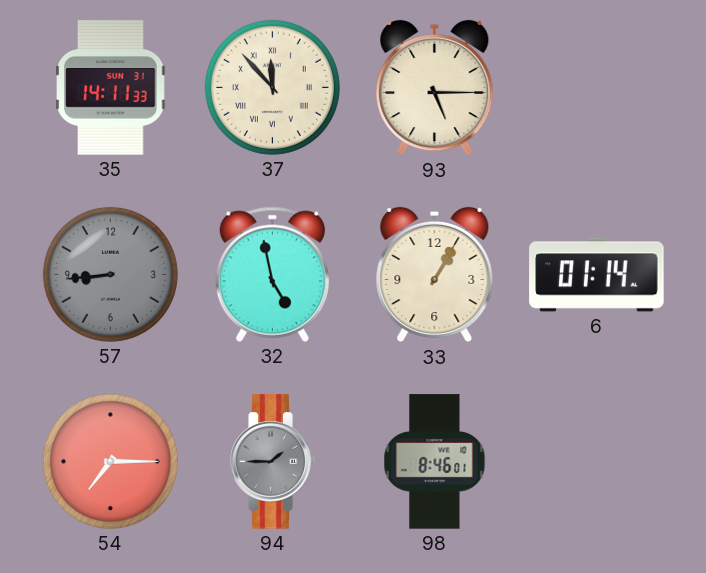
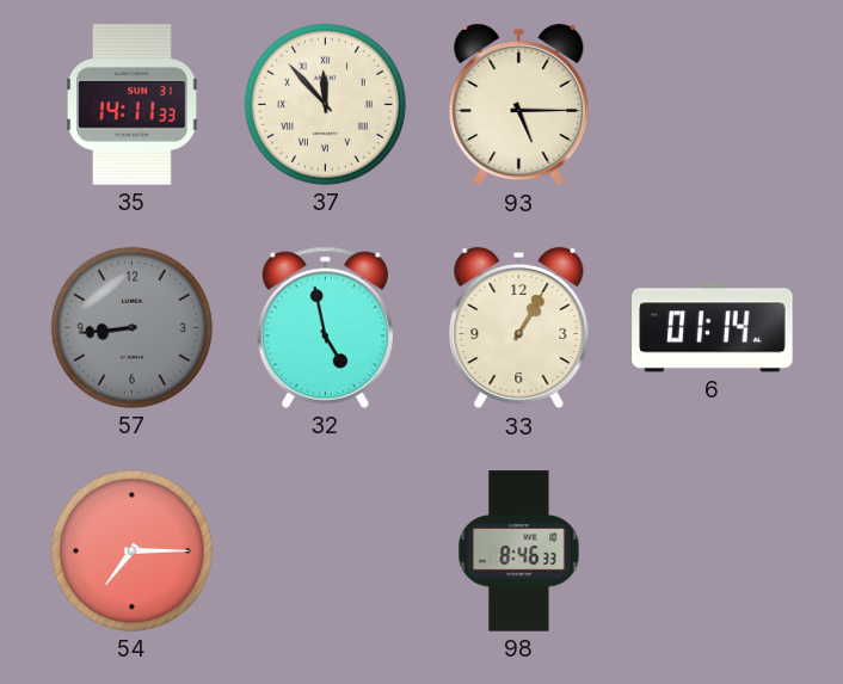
94: 1:45 -> none (272, 462)
98: 8:46:01 -> 8:46:33 (519, 551)
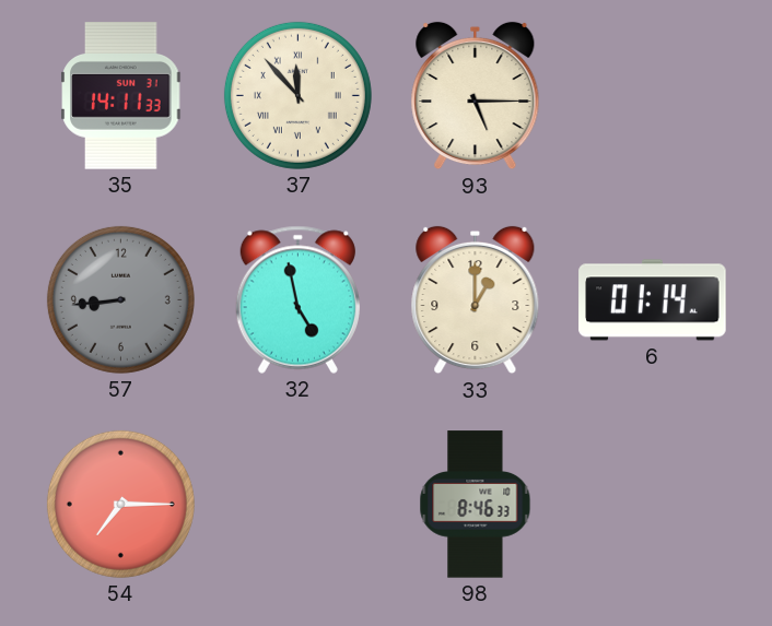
33: 1:05 -> 1:00 (476, 300)
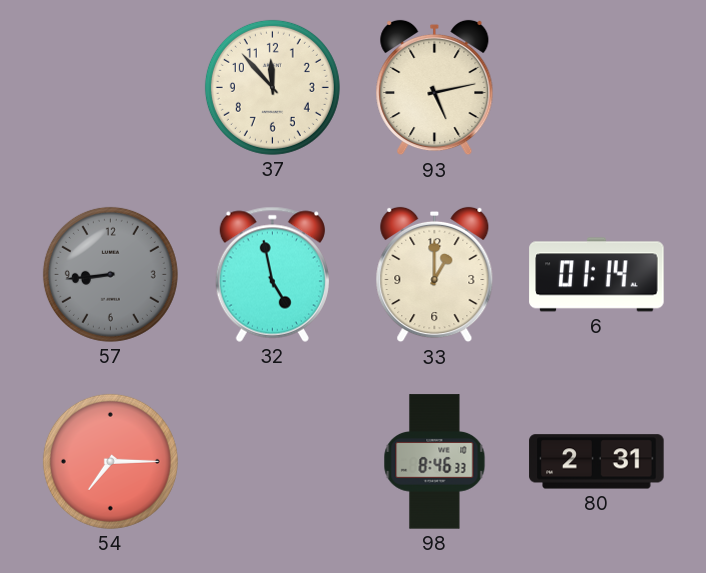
35: 14:11 -> none (121, 96)
37 numerals: Roman -> Arabic (272, 87)
93: 5:15 -> 5:13 (435, 88)
80: none -> 2:31 (597, 462)
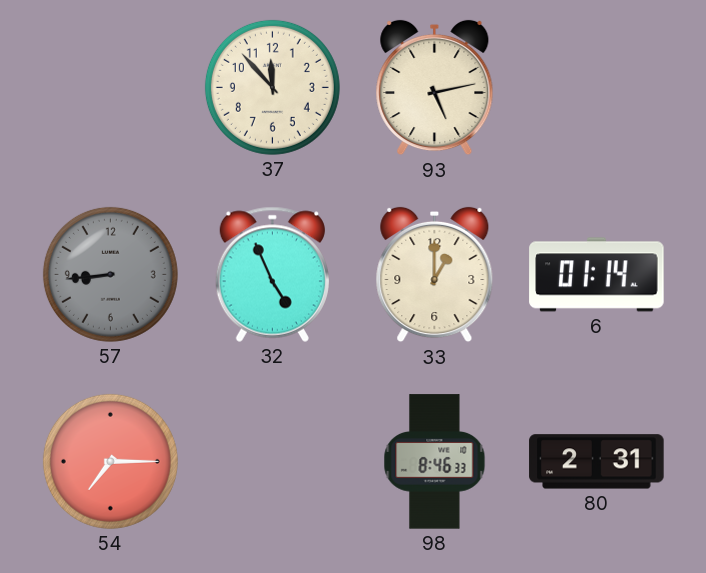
32: 4:58 -> 4:56 (272, 274)
